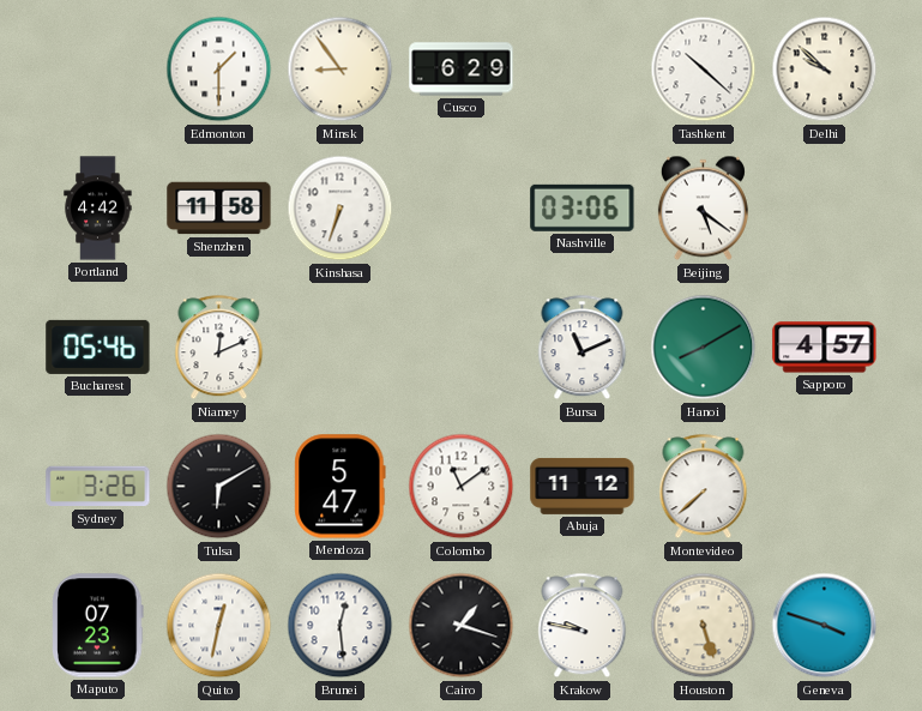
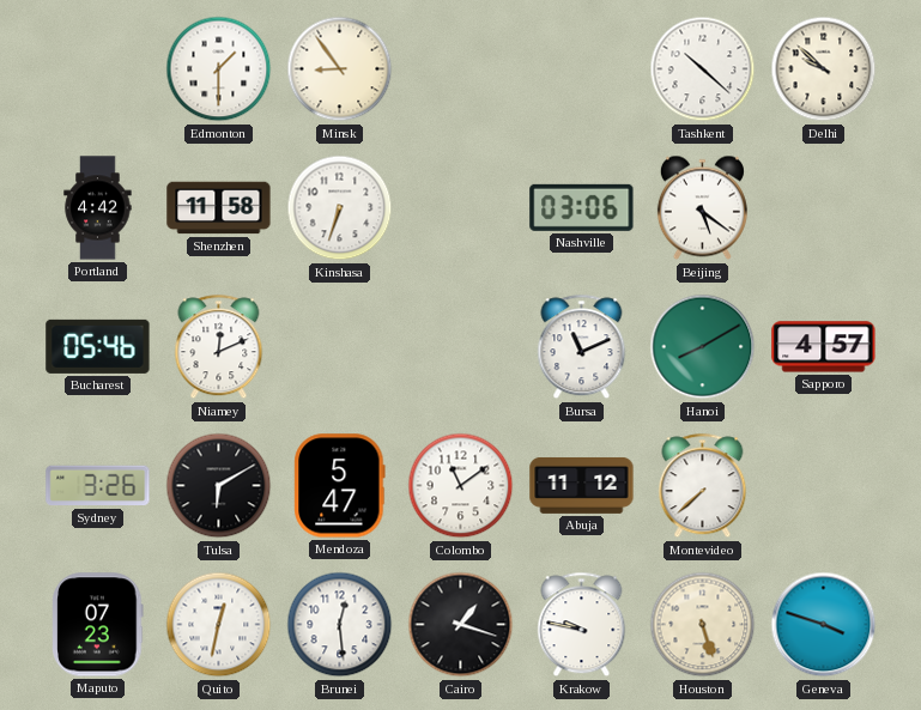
Cusco: 6:29 -> none (462, 70)
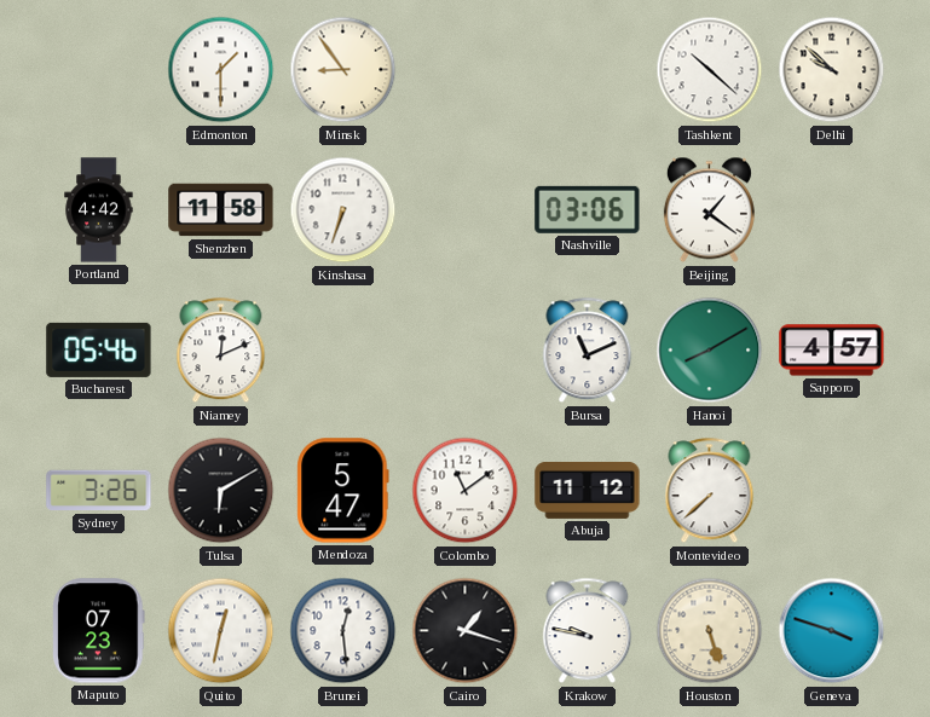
Beijing: 5:21 -> 1:21 (709, 210)
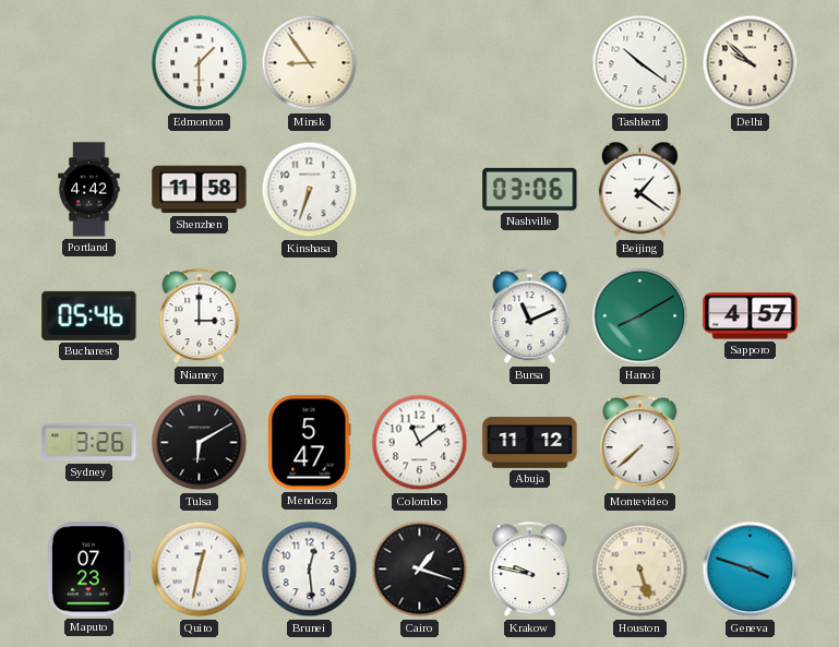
Tashkent: 10:22 -> 10:21 (640, 63)
Niamey: 12:11 -> 3:00 (200, 316)
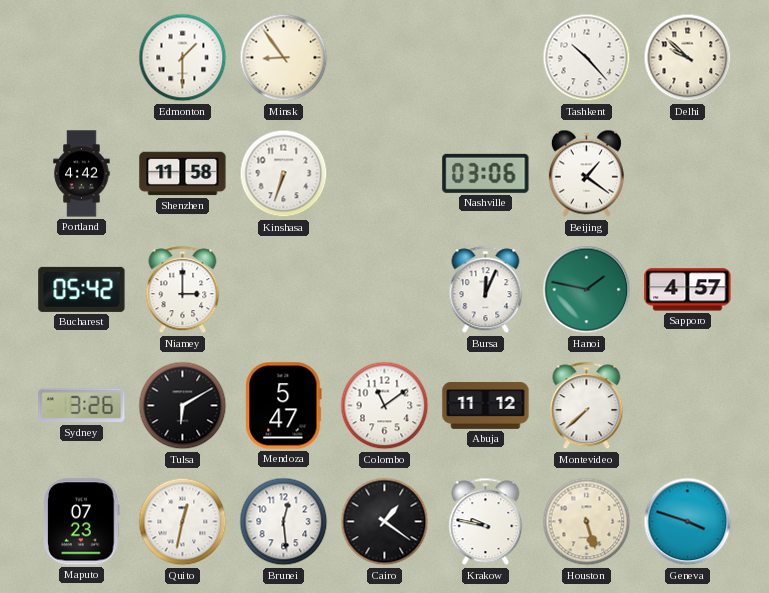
Tashkent: 10:21 -> 10:23 (587, 58)
Bucharest: 05:46 -> 05:42 (82, 289)
Bursa: 11:11 -> 12:04 (486, 290)
Hanoi: 8:10 -> 1:47 (587, 290)
Cairo: 1:18 -> 1:21 (385, 522)
